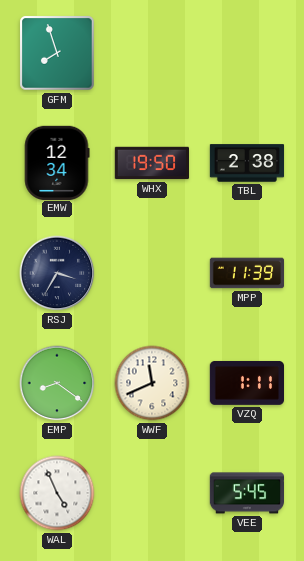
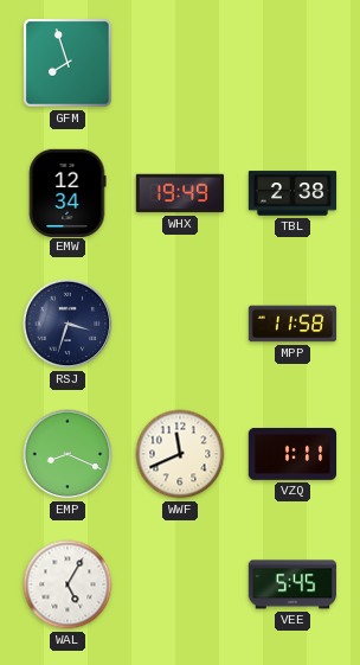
WHX: 19:50 -> 19:49 (179, 193)
RSJ: 3:35 -> 3:33 (67, 324)
MPP: 11:39 -> 11:58 (292, 324)
EMP: 8:21 -> 8:19 (67, 454)
WAL: 4:56 -> 5:05 (67, 584)
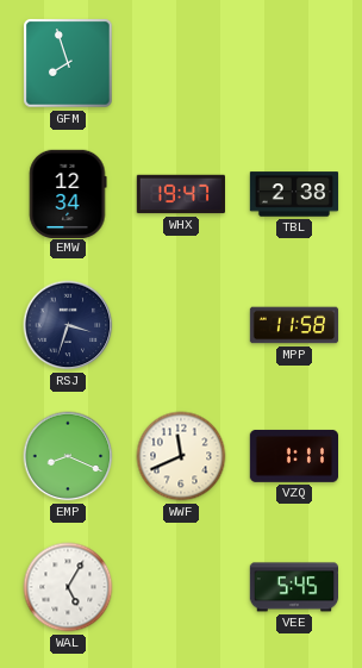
WHX: 19:49 -> 19:47 (180, 194)
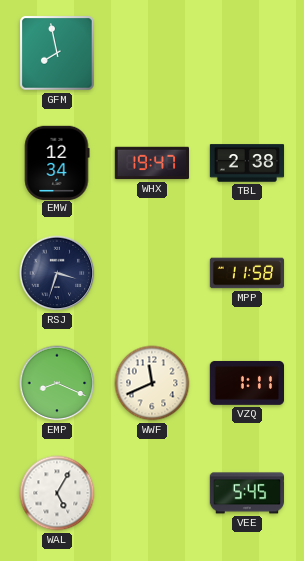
GFM: 7:57 -> 7:58 (57, 53)
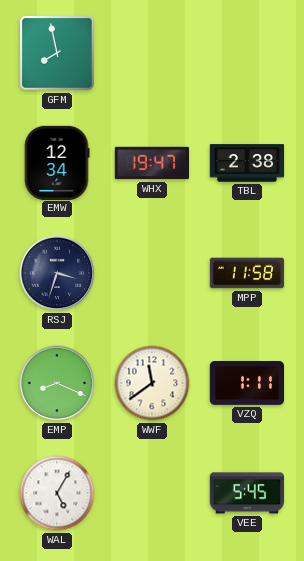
WWF: 11:41 -> 11:39 (152, 383)
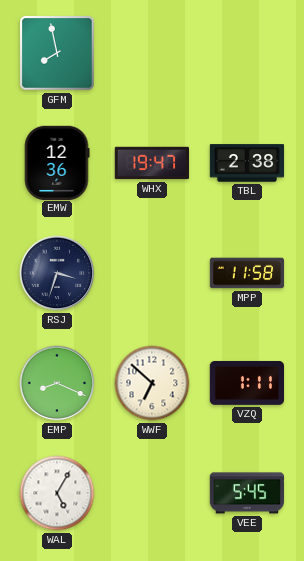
EMW: 12:34 -> 12:36 (57, 162)
WWF: 11:39 -> 6:52 (152, 383)
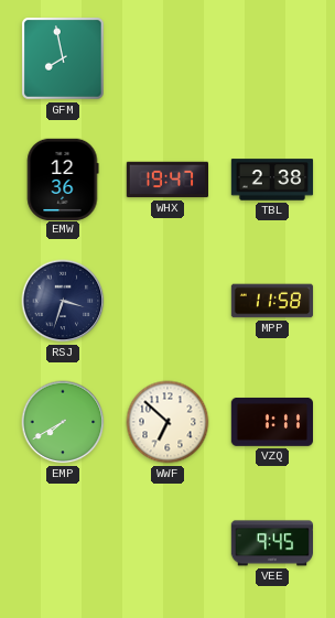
EMP: 8:19 -> 7:40 (63, 422)
WAL: 5:05 -> none (57, 493)
VEE: 5:45 -> 9:45 (271, 543)
